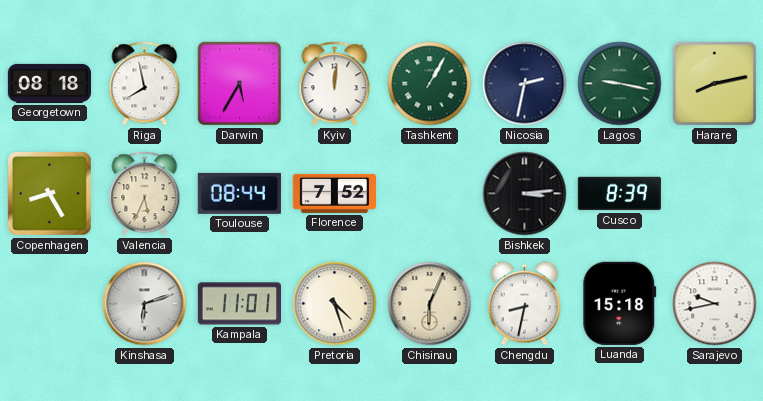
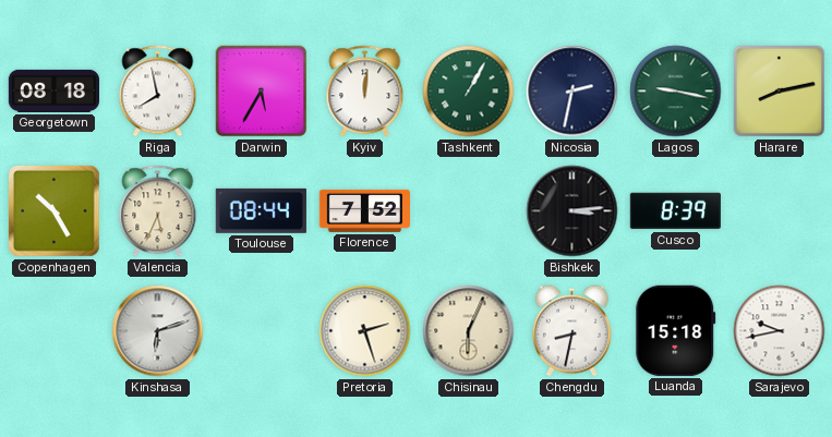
Copenhagen: 8:25 -> 10:25 (55, 211)
Kampala: 11:01 -> none (239, 304)
Pretoria: 4:27 -> 2:27 (365, 331)
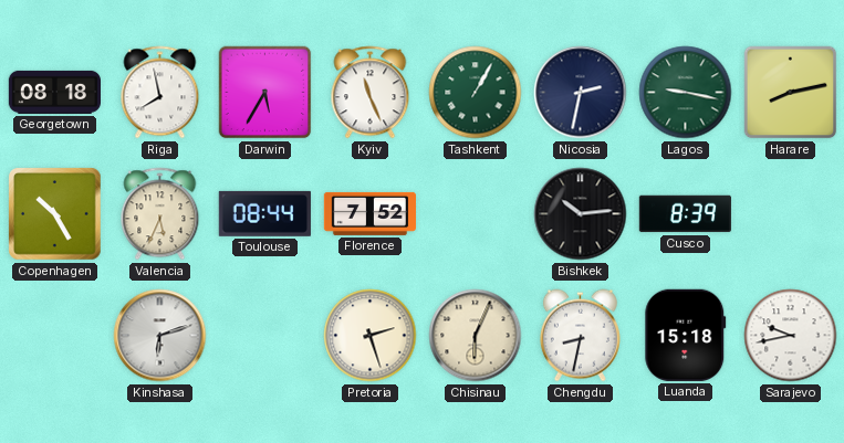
Kyiv: 12:01 -> 11:26 (371, 93)
Bishkek: 3:14 -> 10:14 (581, 214)
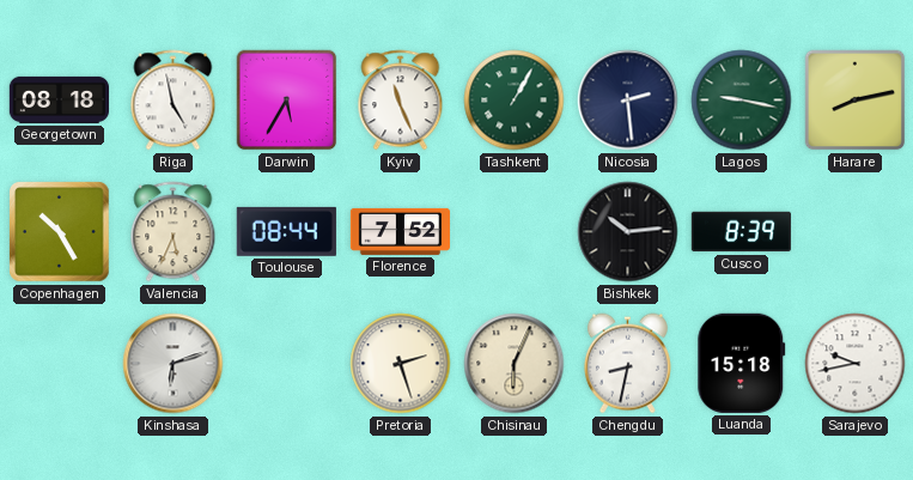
Riga: 7:58 -> 4:58 (174, 101)
Nicosia: 2:32 -> 2:29 (628, 101)
